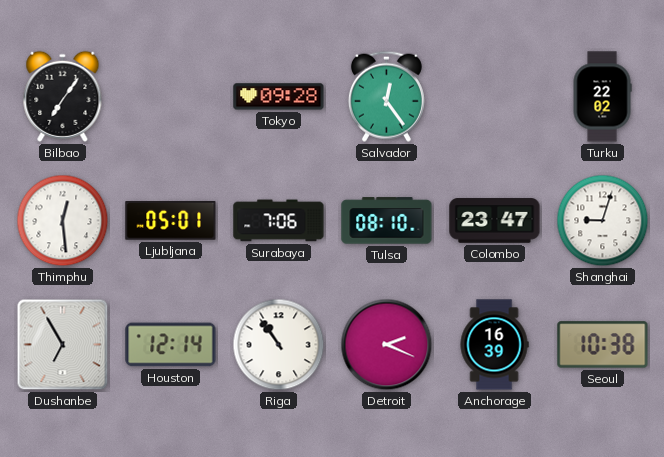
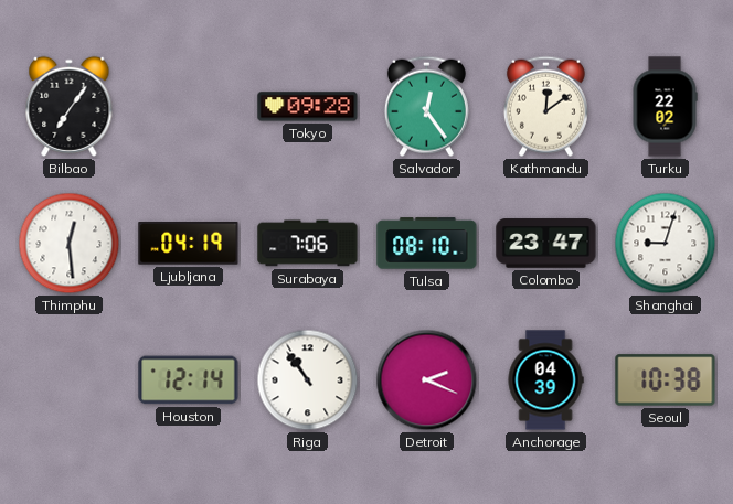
Kathmandu: none -> 12:09 (545, 106)
Ljubljana: 05:01 -> 04:19 (189, 244)
Dushanbe: 6:55 -> none (63, 345)
Anchorage: 16:39 -> 04:39 (545, 380)
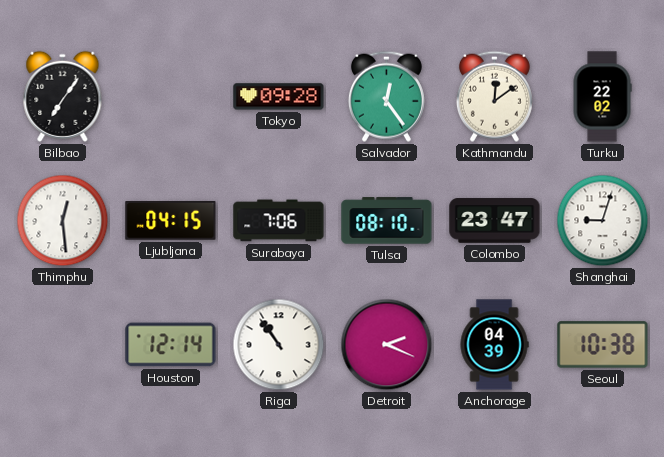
Ljubljana: 04:19 -> 04:15 (171, 221)
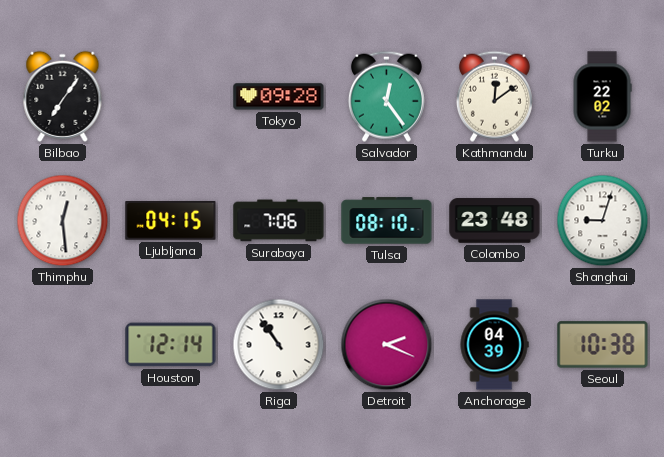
Colombo: 23:47 -> 23:48 (495, 221)
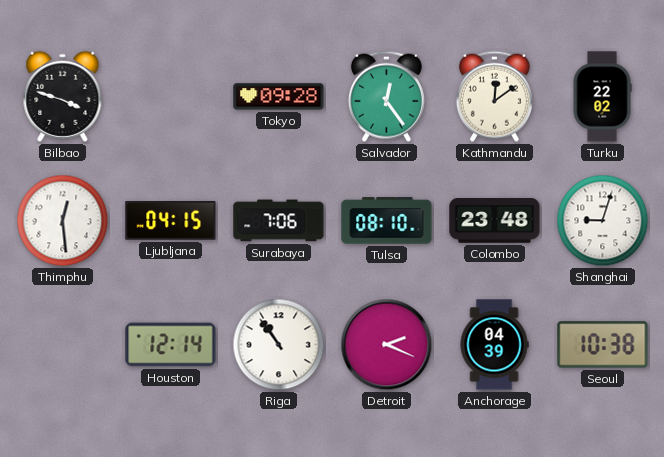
Bilbao: 7:06 -> 3:48 (63, 96)
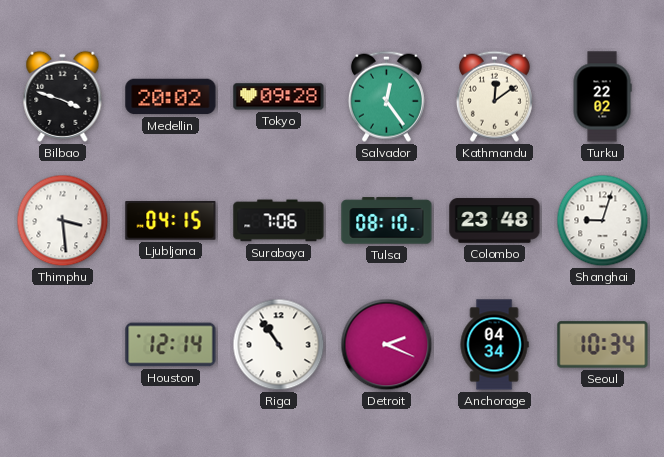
Medellin: none -> 20:02 (171, 97)
Thimphu: 12:29 -> 3:29 (63, 221)
Anchorage: 04:39 -> 04:34 (494, 345)
Seoul: 10:38 -> 10:34 (603, 345)
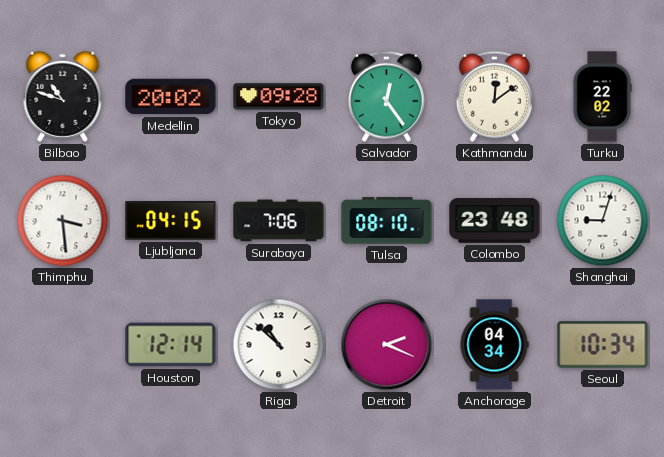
Bilbao: 3:48 -> 10:48 (63, 96)
Riga: 10:54 -> 10:52 (279, 345)
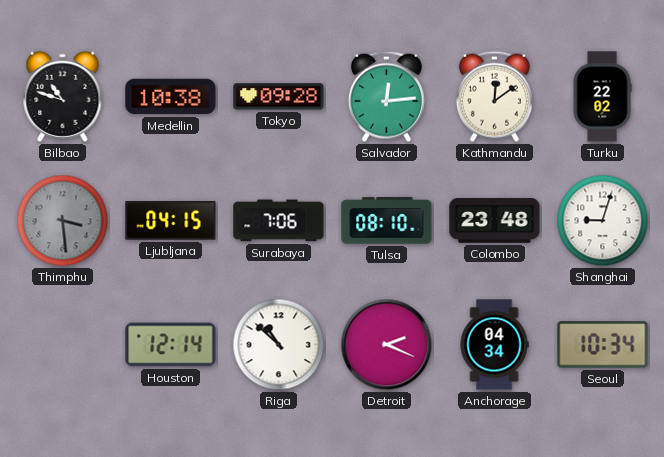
Medellin: 20:02 -> 10:38 (171, 97)
Salvador: 12:24 -> 12:14 (386, 96)
Thimphu dial: white -> grey (63, 221)
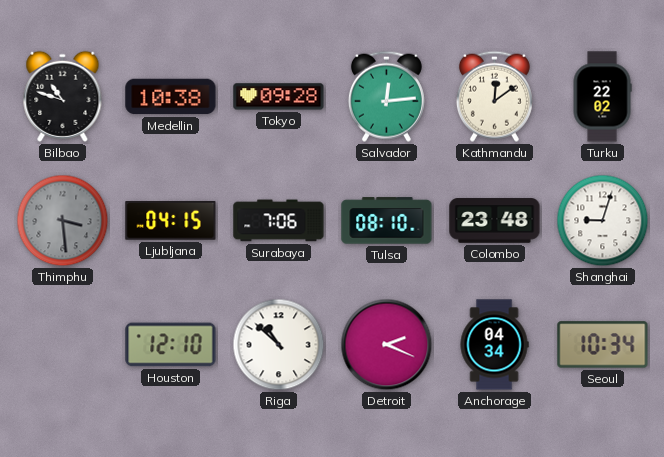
Houston: 12:14 -> 12:10 (171, 345)
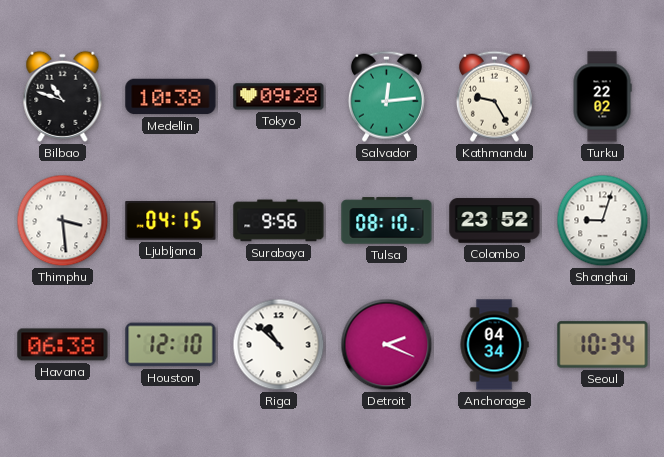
Kathmandu: 12:09 -> 9:25 (494, 96)
Thimphu dial: grey -> white (63, 221)
Surabaya: 7:06 -> 9:56 (279, 221)
Colombo: 23:48 -> 23:52 (495, 221)
Havana: none -> 06:38 (63, 345)
